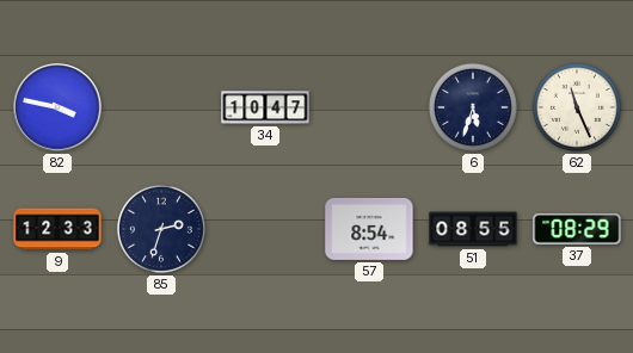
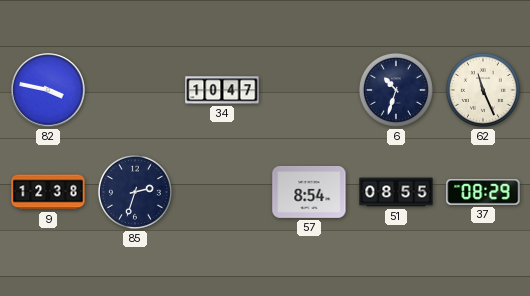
6: 5:33 -> 10:33 (396, 90)
9: 12:33 -> 12:38 (48, 192)
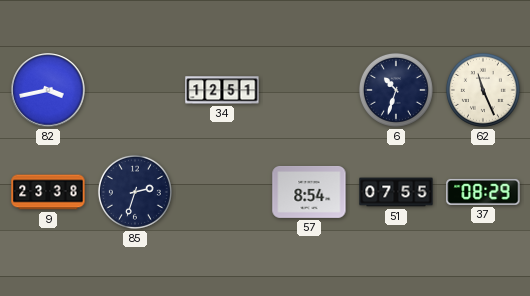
82: 3:47 -> 3:43 (48, 90)
34: 10:47 -> 12:51 (222, 90)
9: 12:38 -> 23:38 (48, 192)
51: 08:55 -> 07:55 (396, 192)
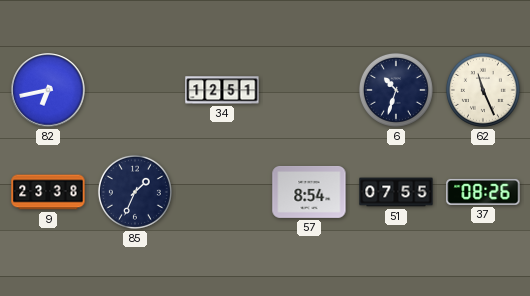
82: 3:43 -> 6:43 (48, 90)
85: 2:33 -> 1:34 (135, 192)
37: 08:29 -> 08:26 (483, 192)
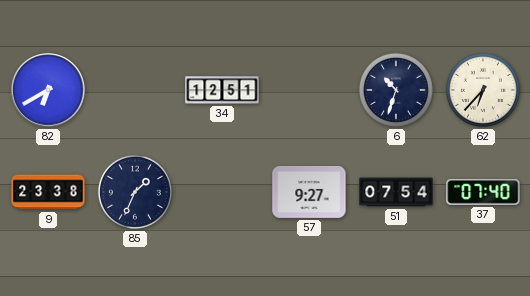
82: 6:43 -> 6:40 (48, 90)
62: 11:26 -> 6:37 (483, 90)
57: 8:54 -> 9:27 (309, 192)
51: 07:55 -> 07:54 (396, 192)
37: 08:26 -> 07:40 (483, 192)
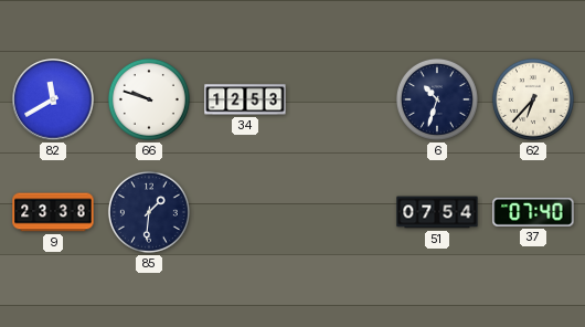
82: 6:40 -> 11:40 (53, 99)
66: none -> 9:48 (149, 99)
34: 12:51 -> 12:53 (245, 99)
85: 1:34 -> 1:31 (149, 212)
57: 9:27 -> none (309, 192)
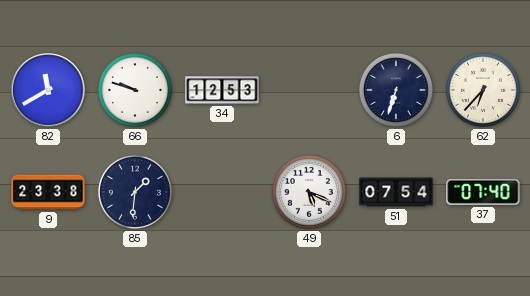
6: 10:33 -> 6:33 (396, 90)
49: none -> 5:19 (309, 192)
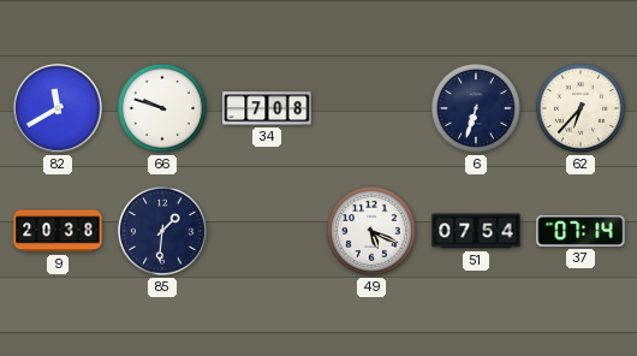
34: 12:53 -> 7:08 (267, 108)
9: 23:38 -> 20:38 (58, 231)
37: 07:40 -> 07:14 (581, 231)
